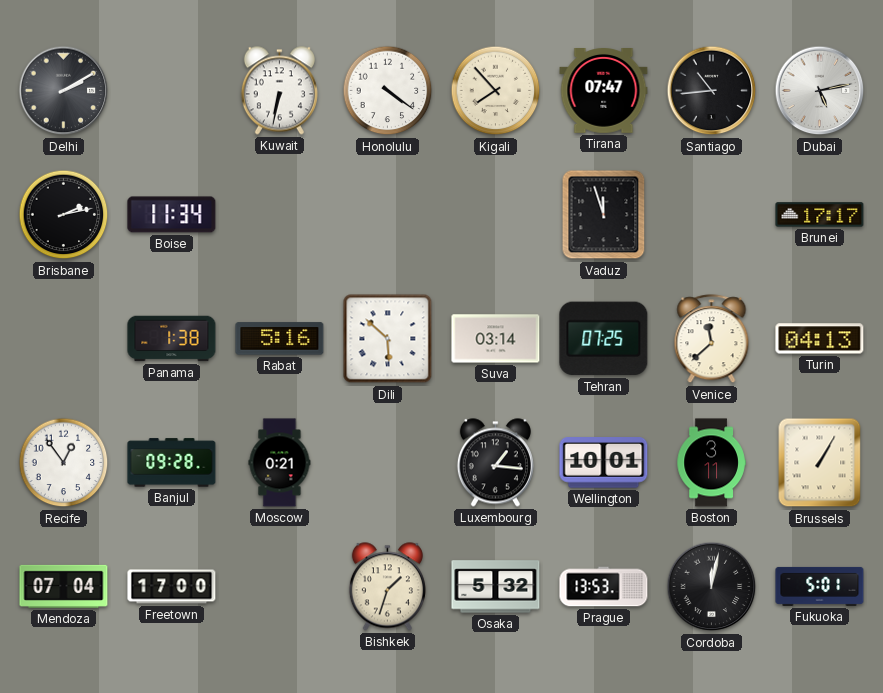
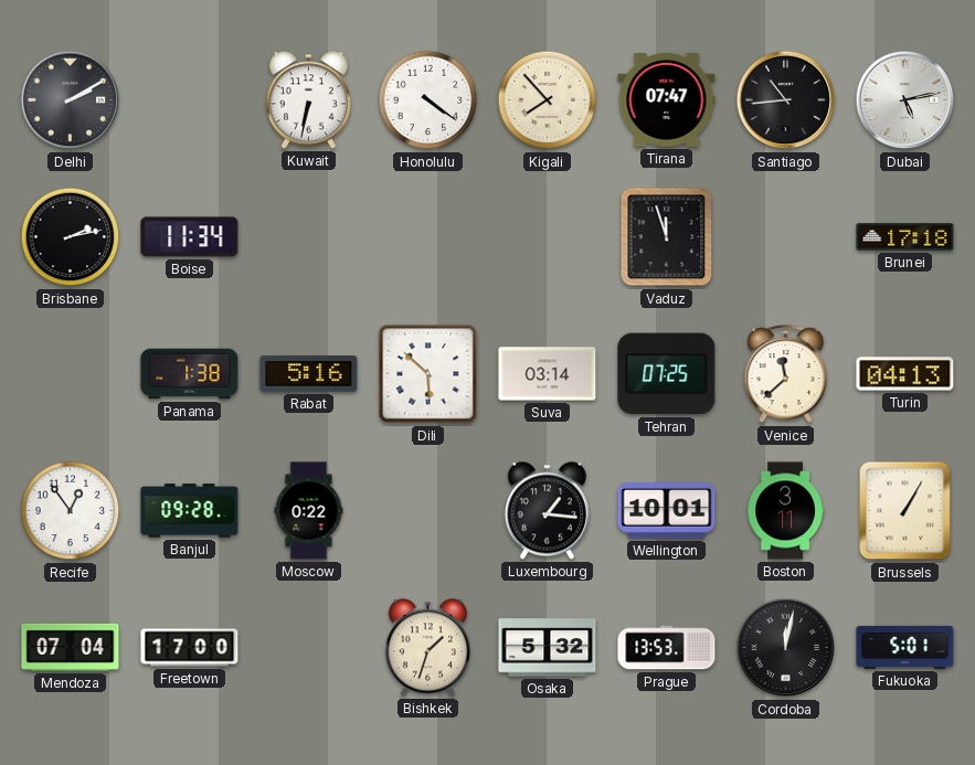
Brunei: 17:17 -> 17:18 (905, 237)
Moscow: 0:21 -> 0:22 (309, 511)
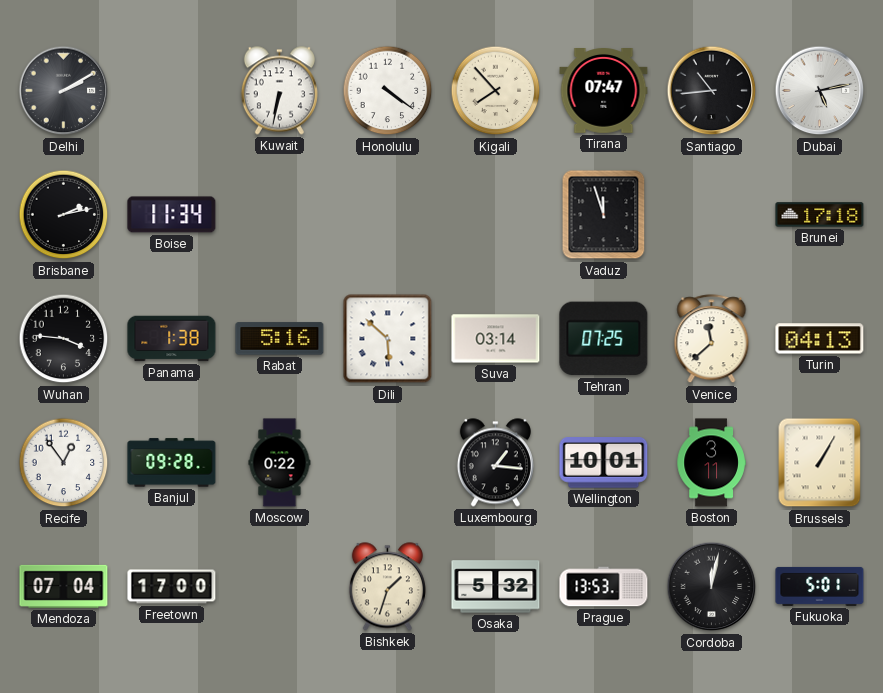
Wuhan: none -> 3:46 (64, 339)
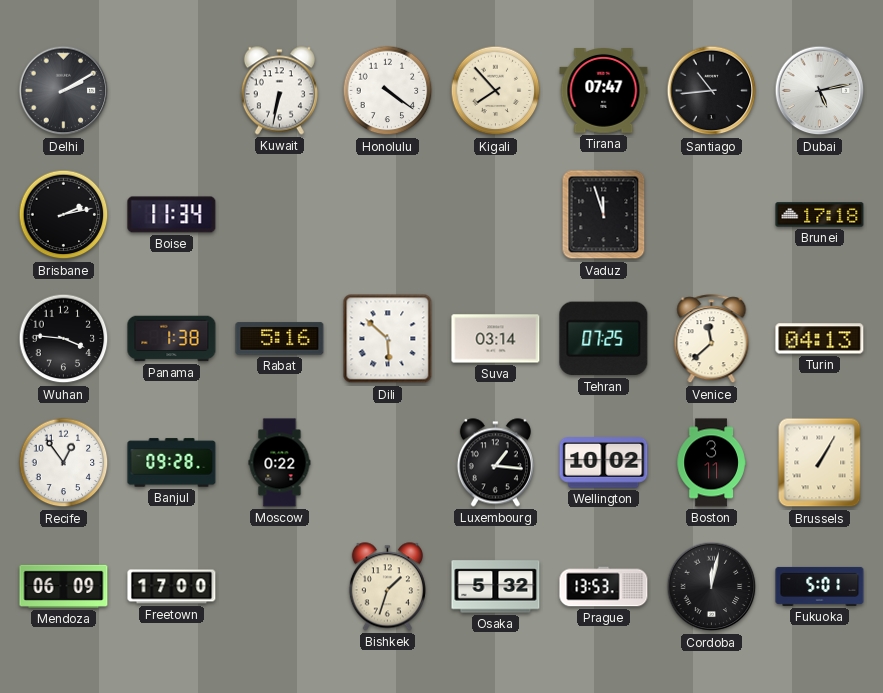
Wellington: 10:01 -> 10:02 (604, 463)
Mendoza: 07:04 -> 06:09 (64, 586)
